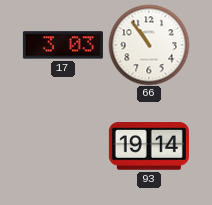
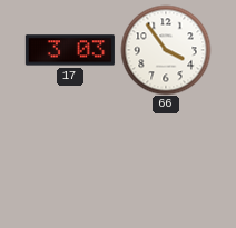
66: 10:54 -> 3:54 (166, 50)
93: 19:14 -> none (149, 146)
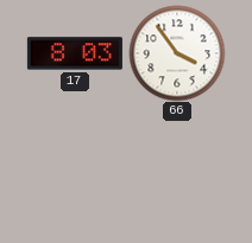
17: 3:03 -> 8:03 (75, 53)
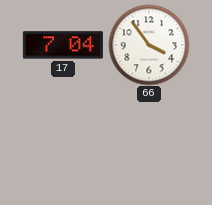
17: 8:03 -> 7:04 (63, 45)
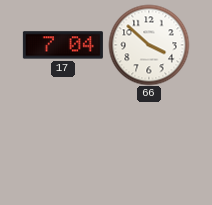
66: 3:54 -> 3:52 (149, 45)
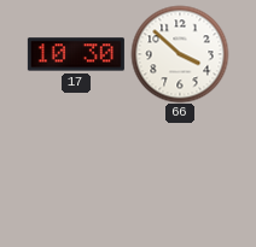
17: 7:04 -> 10:30 (76, 54)
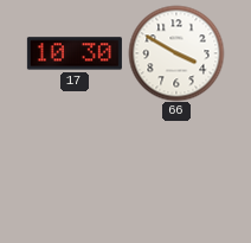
66: 3:52 -> 3:50 (176, 53)
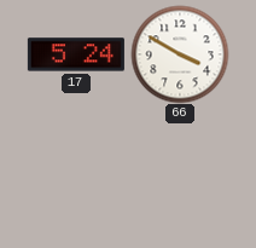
17: 10:30 -> 5:24 (76, 54)
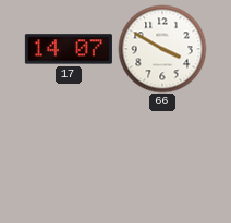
17: 5:24 -> 14:07 (69, 49)
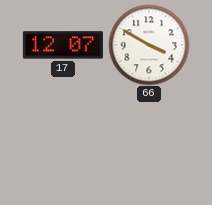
17: 14:07 -> 12:07 (63, 45)
